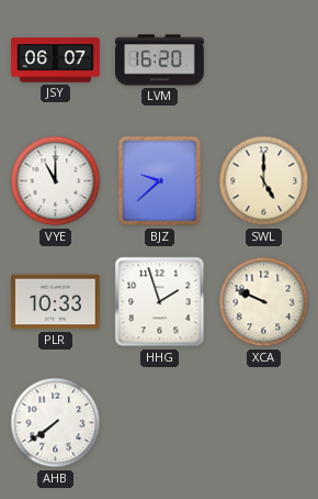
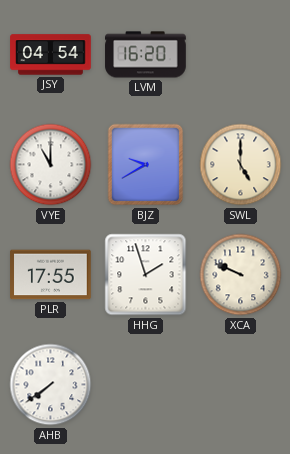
JSY: 06:07 -> 04:54 (51, 55)
BJZ: 9:38 -> 9:40 (146, 165)
PLR: 10:33 -> 17:55 (51, 275)
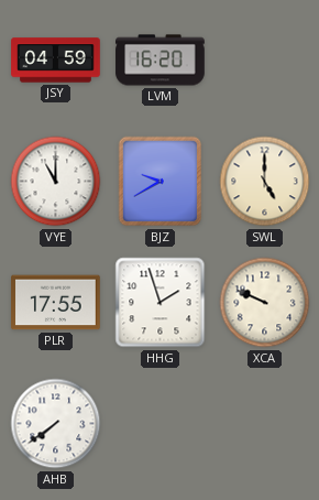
JSY: 04:54 -> 04:59 (56, 61)
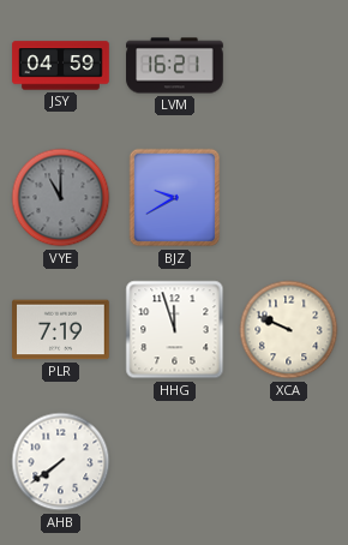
LVM: 16:20 -> 16:21 (175, 66)
VYE dial: white -> grey (61, 198)
SWL: 5:00 -> none (265, 182)
PLR: 17:55 -> 7:19 (61, 330)
HHG: 1:57 -> 11:57 (175, 330)
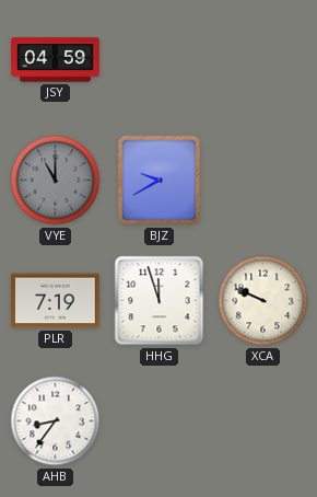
LVM: 16:21 -> none (175, 66)
AHB: 7:39 -> 8:36 (56, 421)
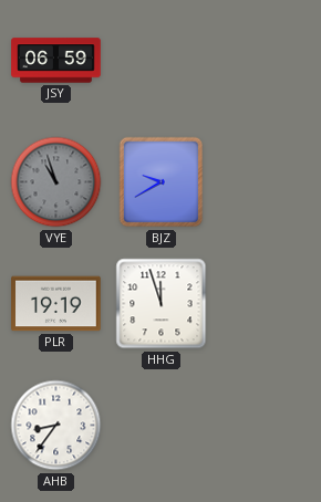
JSY: 04:59 -> 06:59 (56, 61)
VYE: 11:00 -> 10:57 (56, 182)
PLR: 7:19 -> 19:19 (56, 304)
XCA: 9:49 -> none (263, 301)
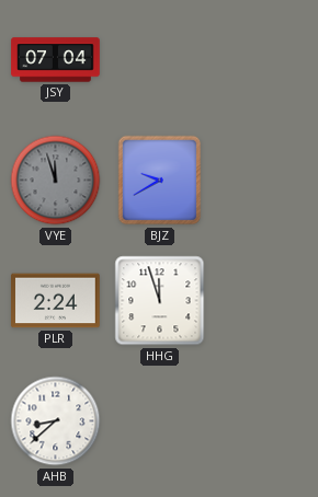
JSY: 06:59 -> 07:04 (56, 60)
VYE: 10:57 -> 11:57 (56, 181)
PLR: 19:19 -> 2:24 (56, 301)
AHB: 8:36 -> 8:38 (56, 421)
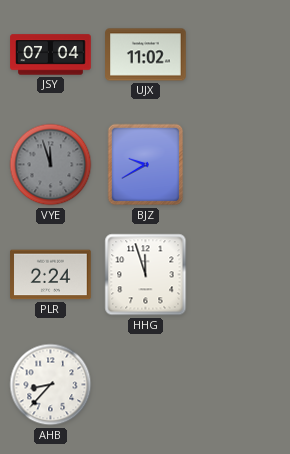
UJX: none -> 11:02 (146, 55)
AHB: 8:38 -> 8:37 (51, 385)
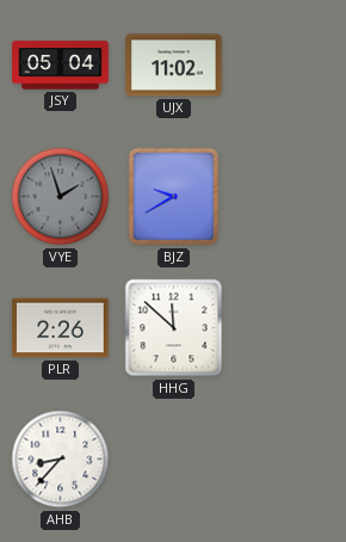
JSY: 07:04 -> 05:04 (61, 66)
VYE: 11:57 -> 1:57 (61, 197)
PLR: 2:24 -> 2:26 (61, 328)
HHG: 11:57 -> 11:52 (174, 328)
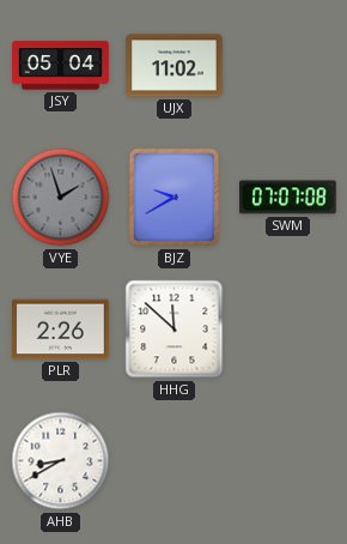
SWM: none -> 07:07 (288, 198)
AHB: 8:37 -> 8:40 (61, 461)
